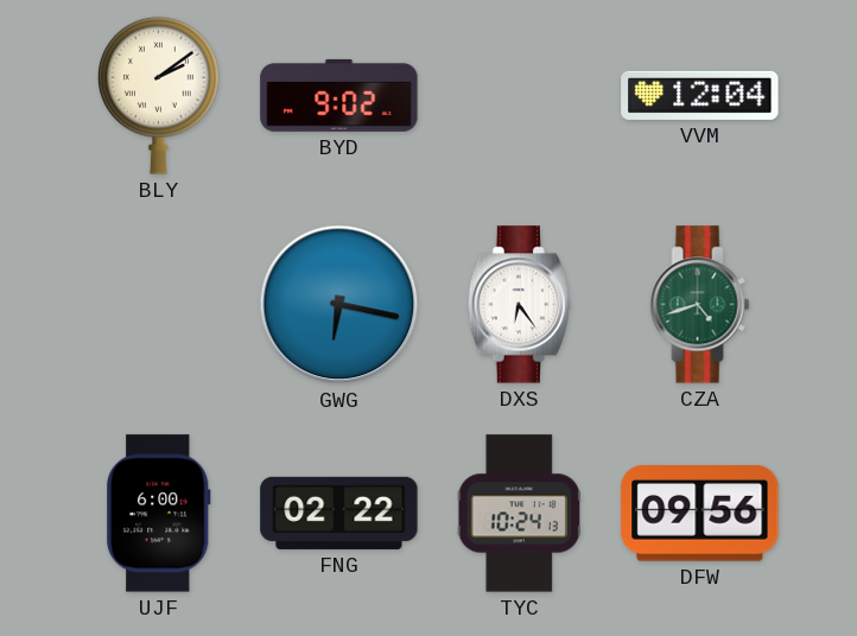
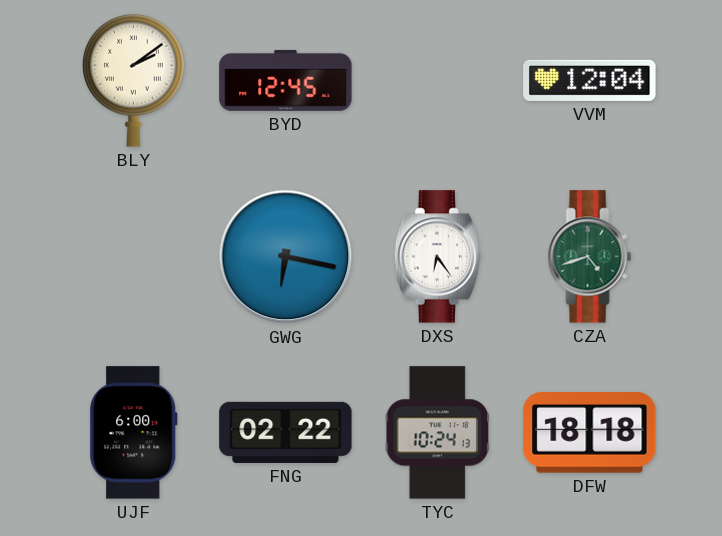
BYD: 9:02 -> 12:45 (286, 80)
DFW: 09:56 -> 18:18 (590, 433)
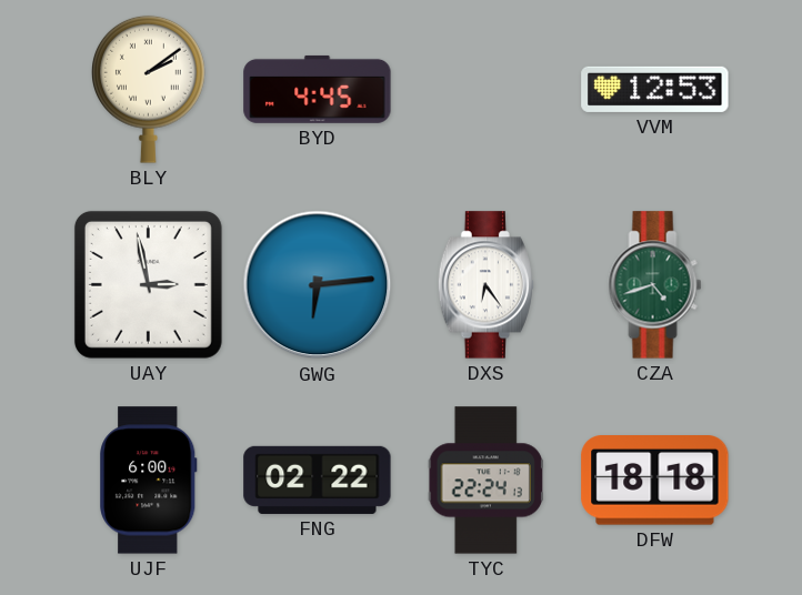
BYD: 12:45 -> 4:45 (318, 89)
VVM: 12:04 -> 12:53 (655, 89)
UAY: none -> 2:58 (148, 284)
GWG: 6:17 -> 6:14 (318, 285)
TYC: 10:24 -> 22:24 (485, 481)
